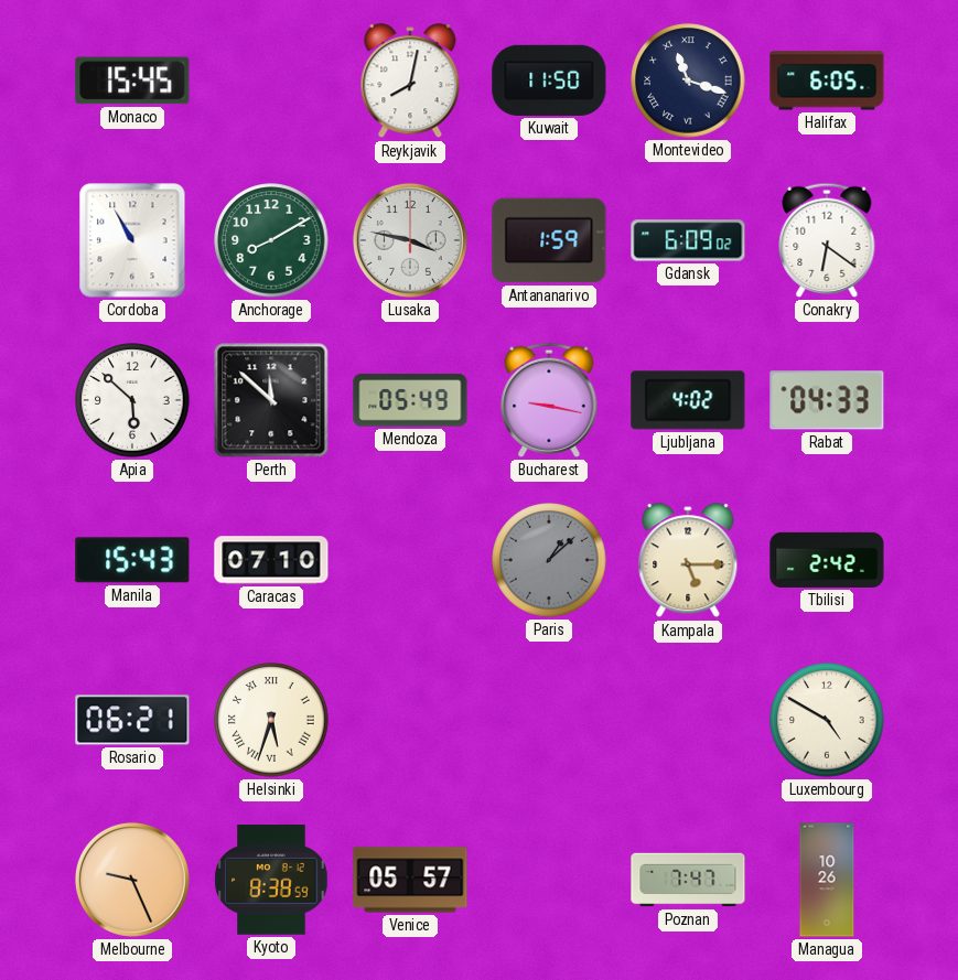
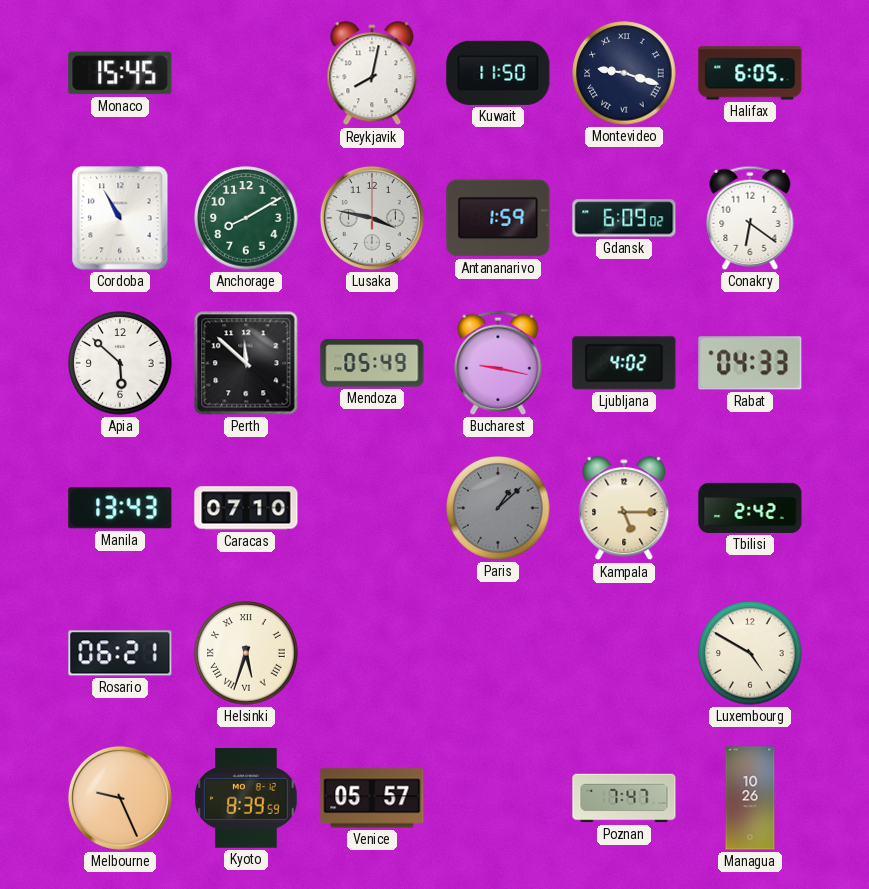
Montevideo: 11:18 -> 9:18 (624, 73)
Manila: 15:43 -> 13:43 (120, 508)
Kyoto: 8:38 -> 8:39 (246, 798)
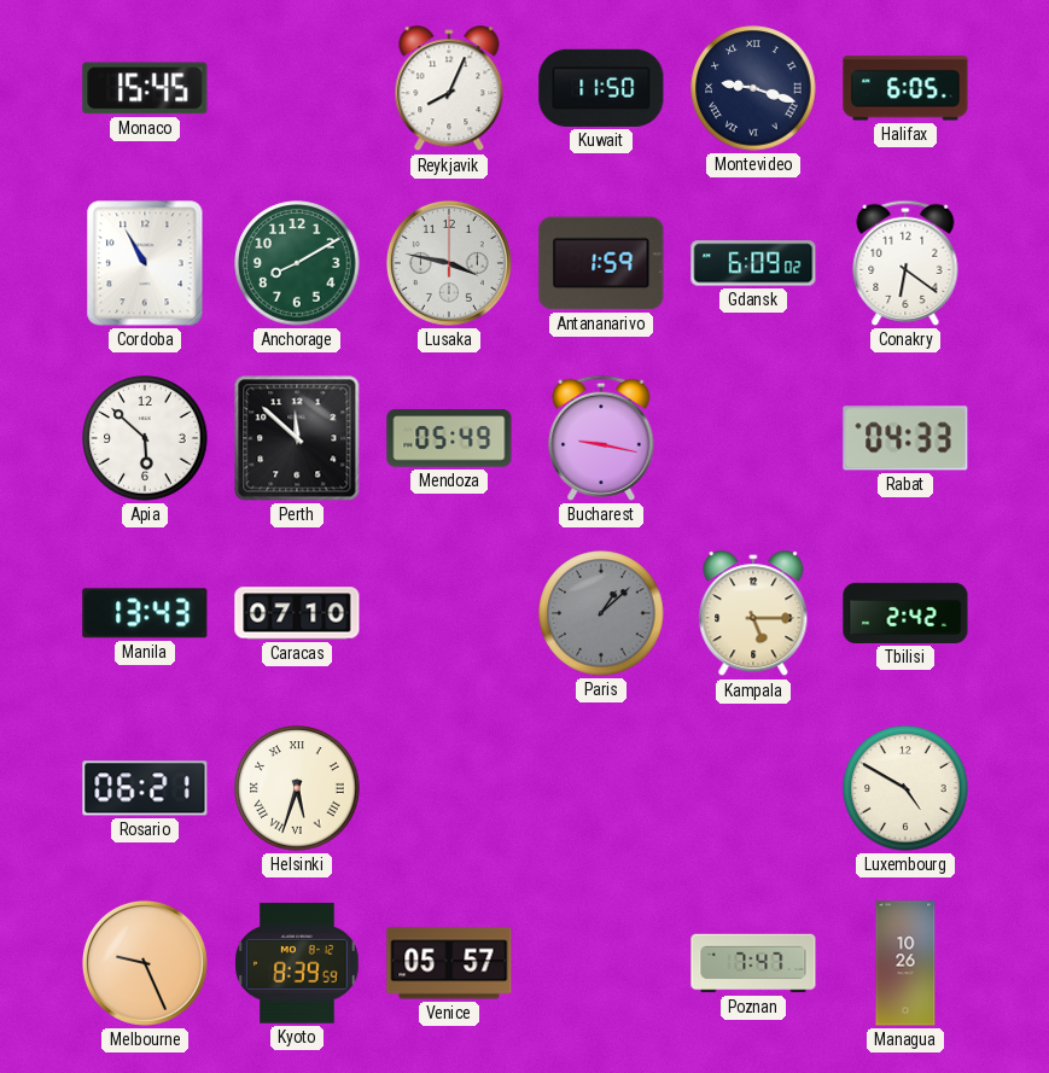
Reykjavik: 8:02 -> 8:04 (449, 89)
Ljubljana: 4:02 -> none (624, 363)
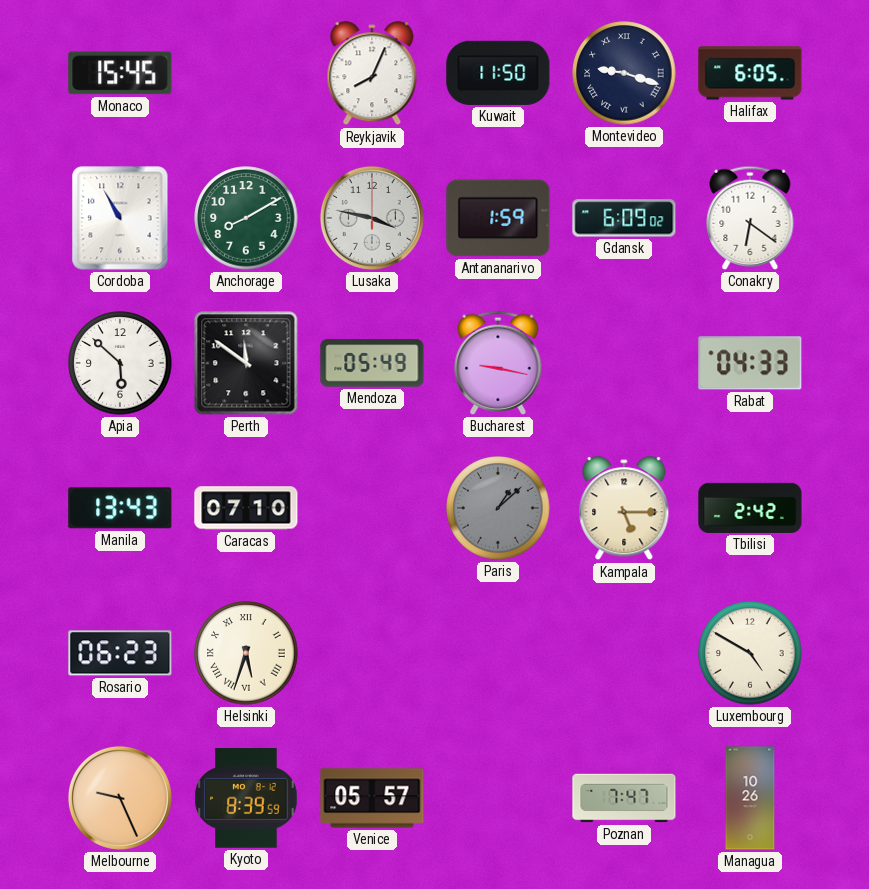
Perth: 11:52 -> 11:51 (246, 363)
Rosario: 06:21 -> 06:23 (120, 653)
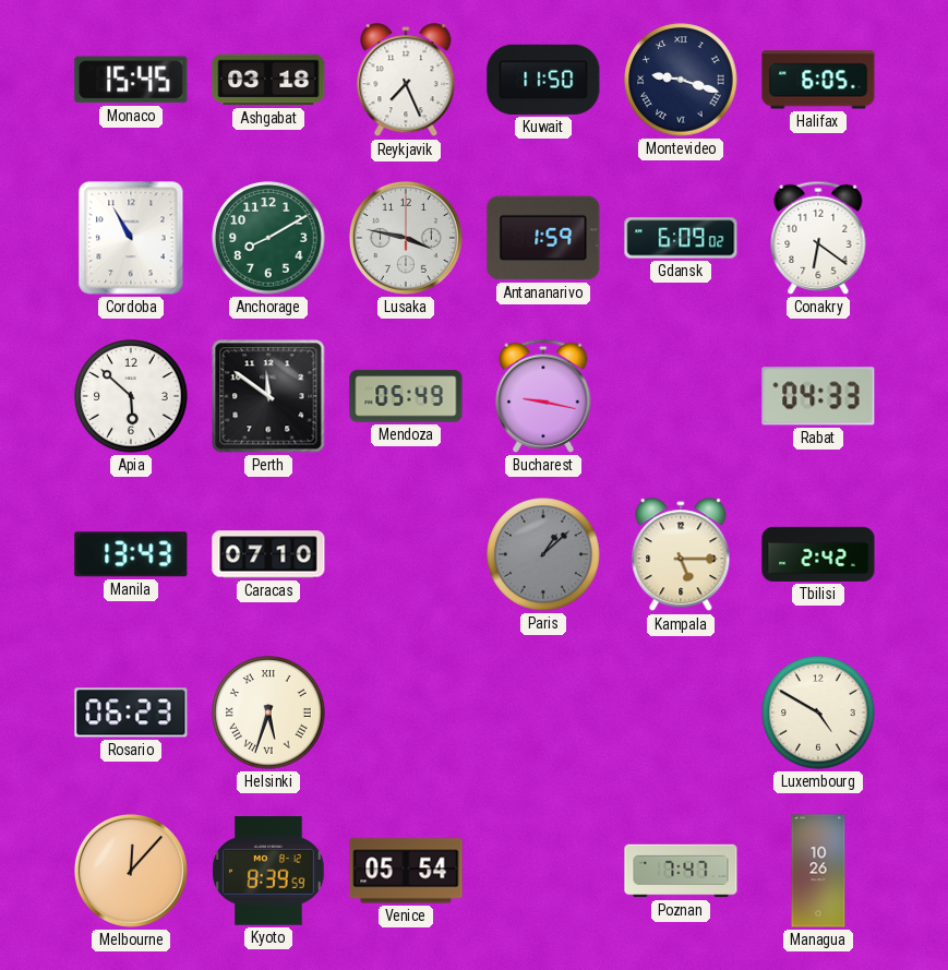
Ashgabat: none -> 03:18 (268, 80)
Reykjavik: 8:04 -> 7:26 (406, 81)
Melbourne: 9:26 -> 12:07 (131, 871)
Venice: 05:57 -> 05:54 (406, 871)
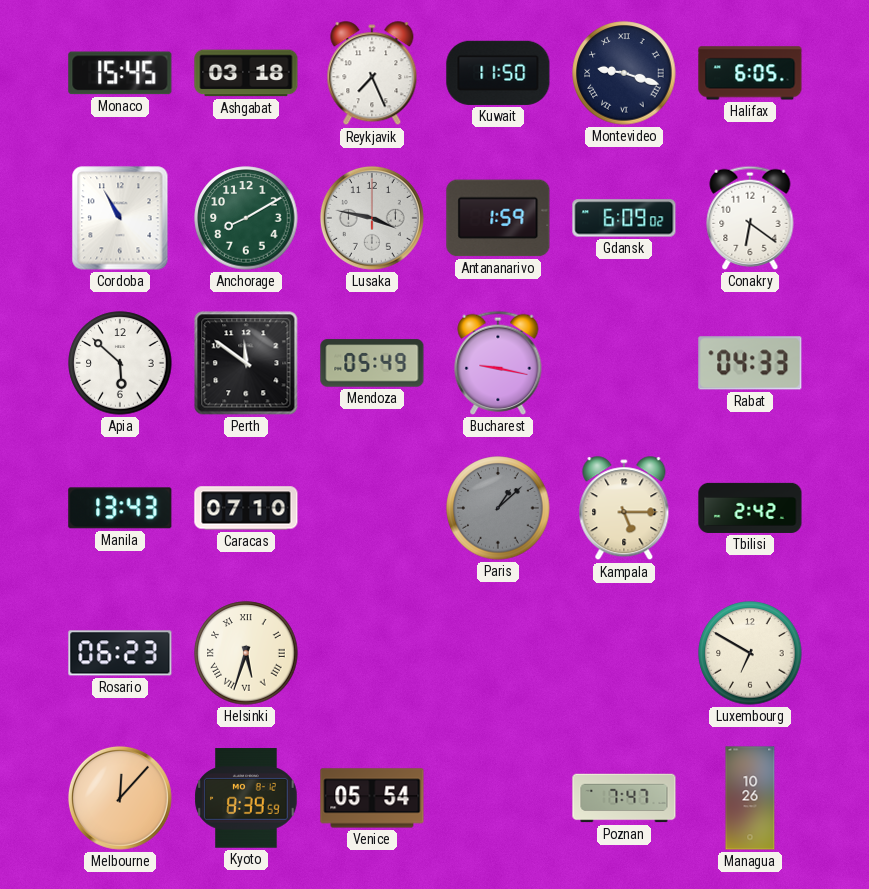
Luxembourg: 4:50 -> 6:50 (750, 653)
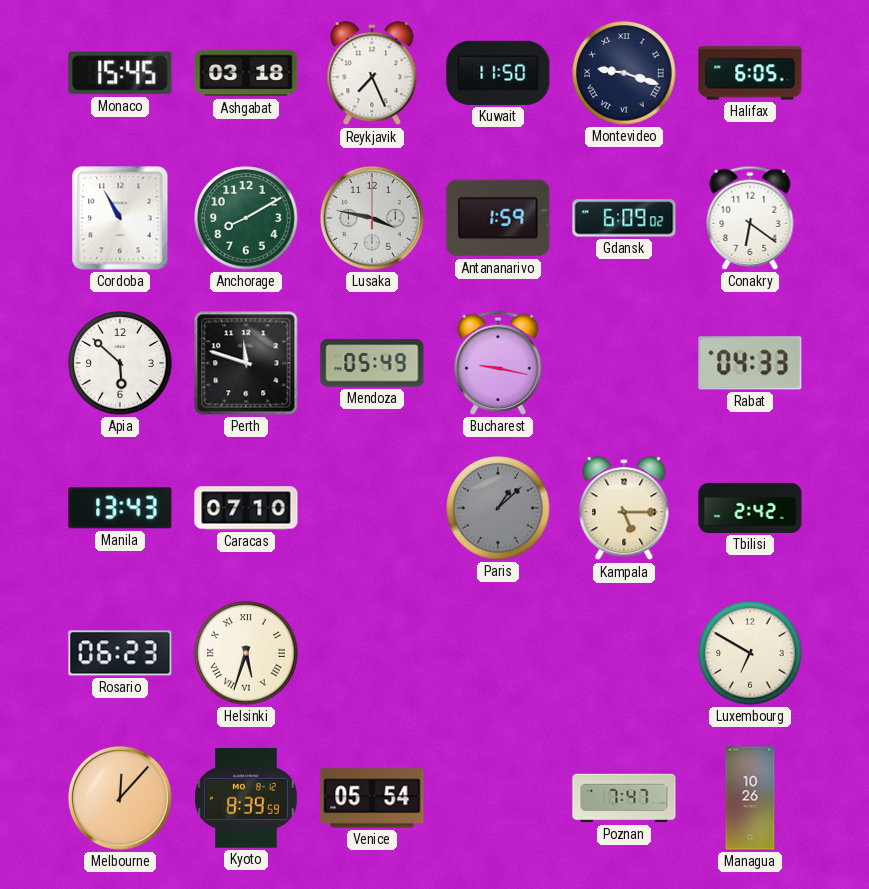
Perth: 11:51 -> 11:48 (246, 363)
